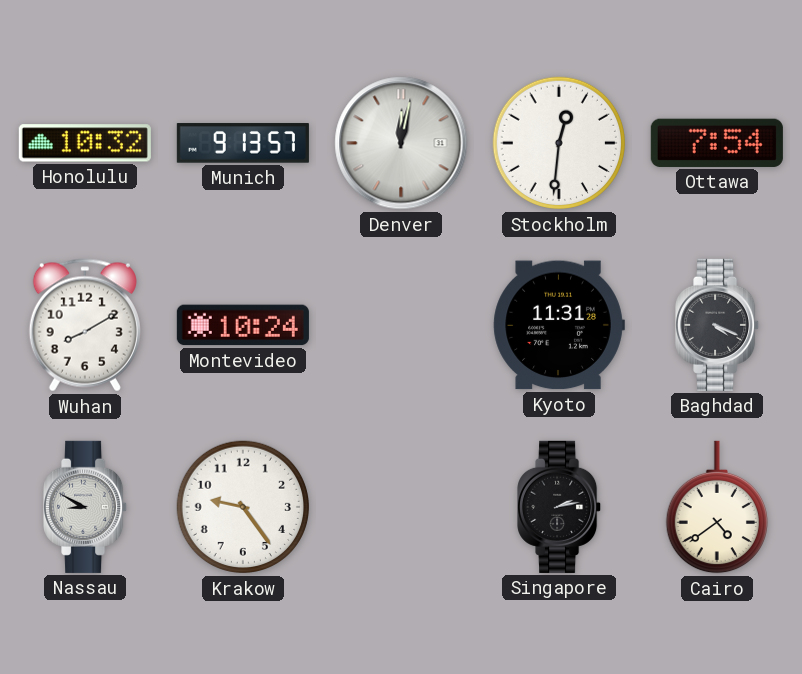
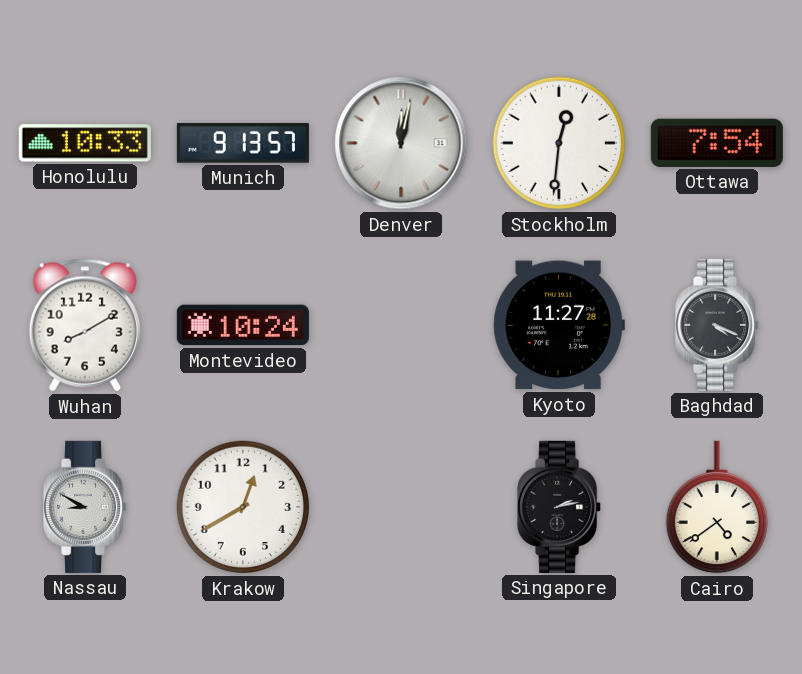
Honolulu: 10:32 -> 10:33 (85, 143)
Kyoto: 11:31 -> 11:27 (559, 325)
Krakow: 9:24 -> 12:40 (243, 507)
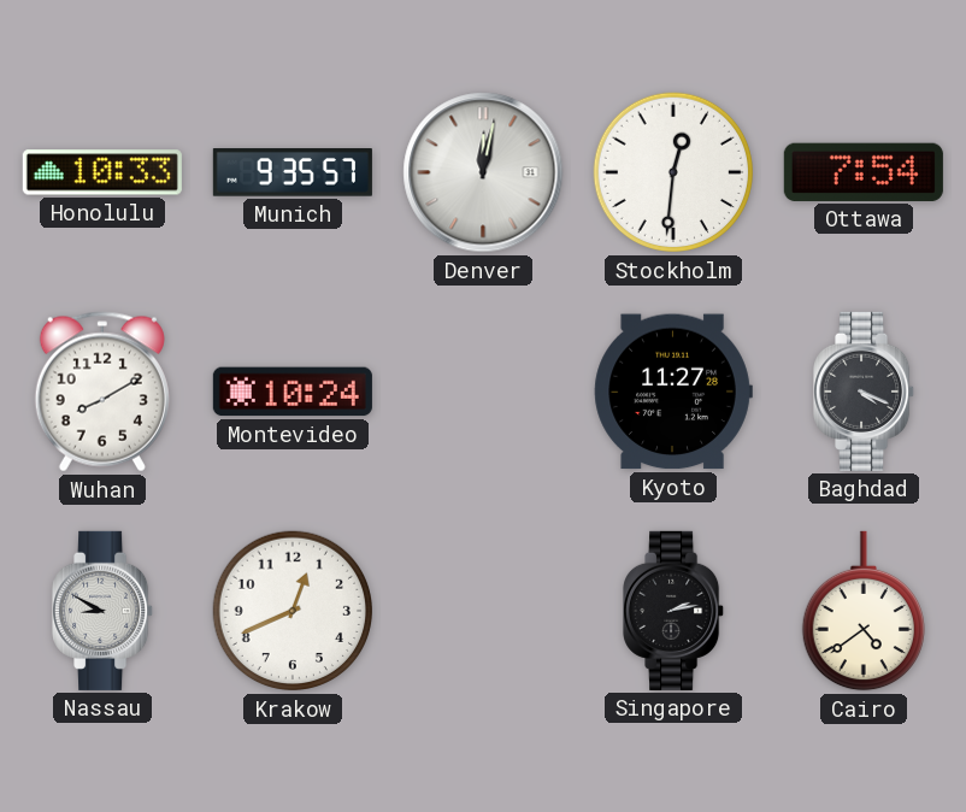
Munich: 9:13 -> 9:35 (293, 172)
Krakow: 12:40 -> 12:41 (293, 611)
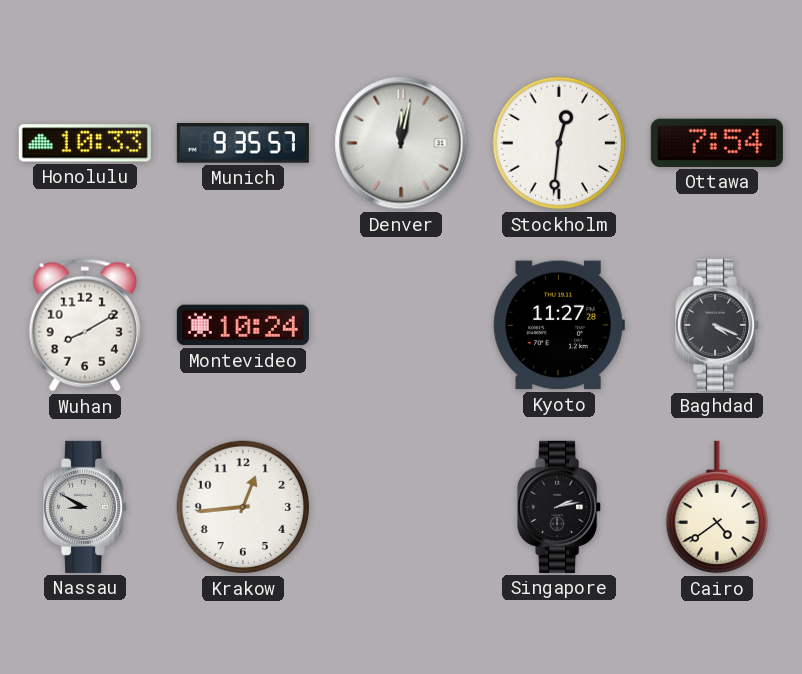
Krakow: 12:41 -> 12:44 (243, 507)
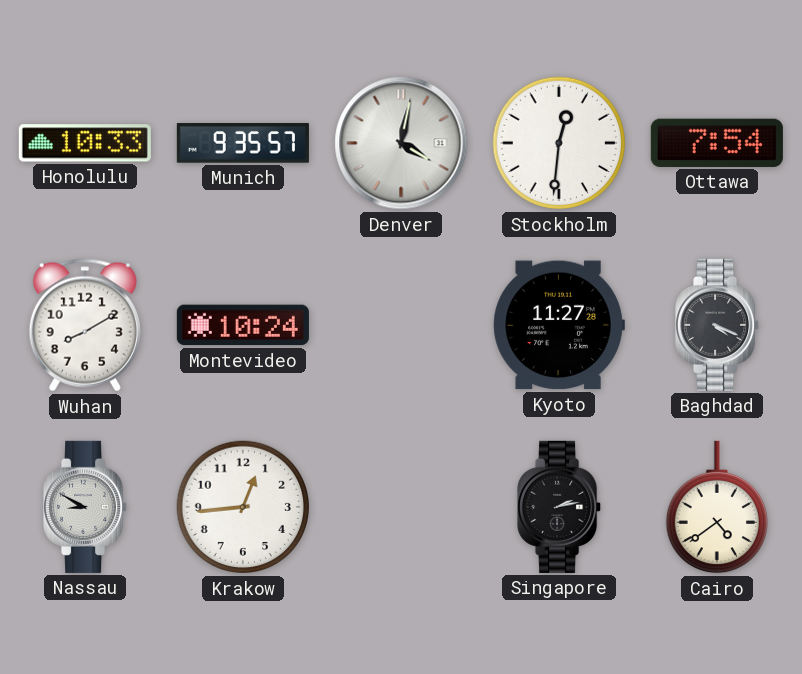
Denver: 12:02 -> 4:02 (401, 143)
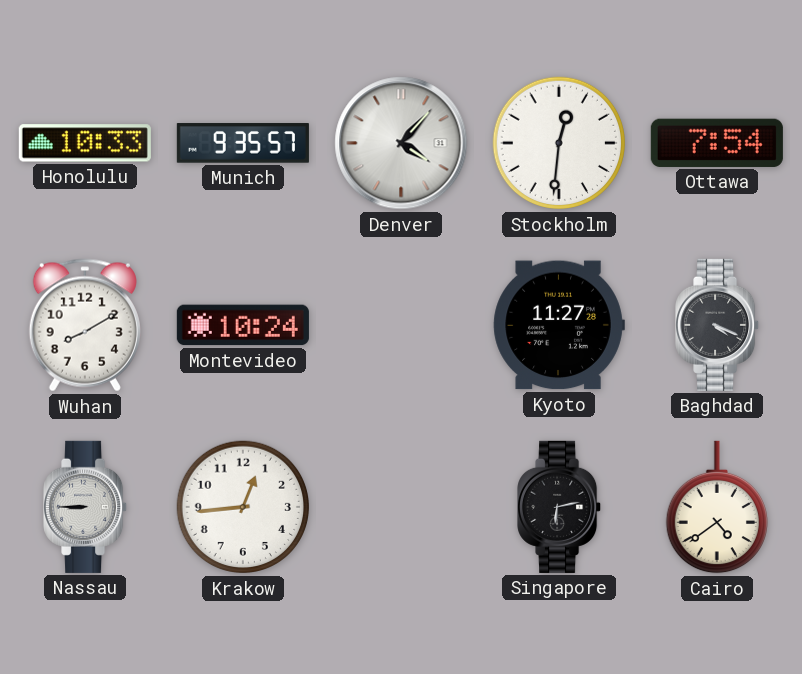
Denver: 4:02 -> 4:07 (401, 143)
Nassau: 8:50 -> 8:45 (86, 507)
Singapore: 2:13 -> 6:13 (560, 507)
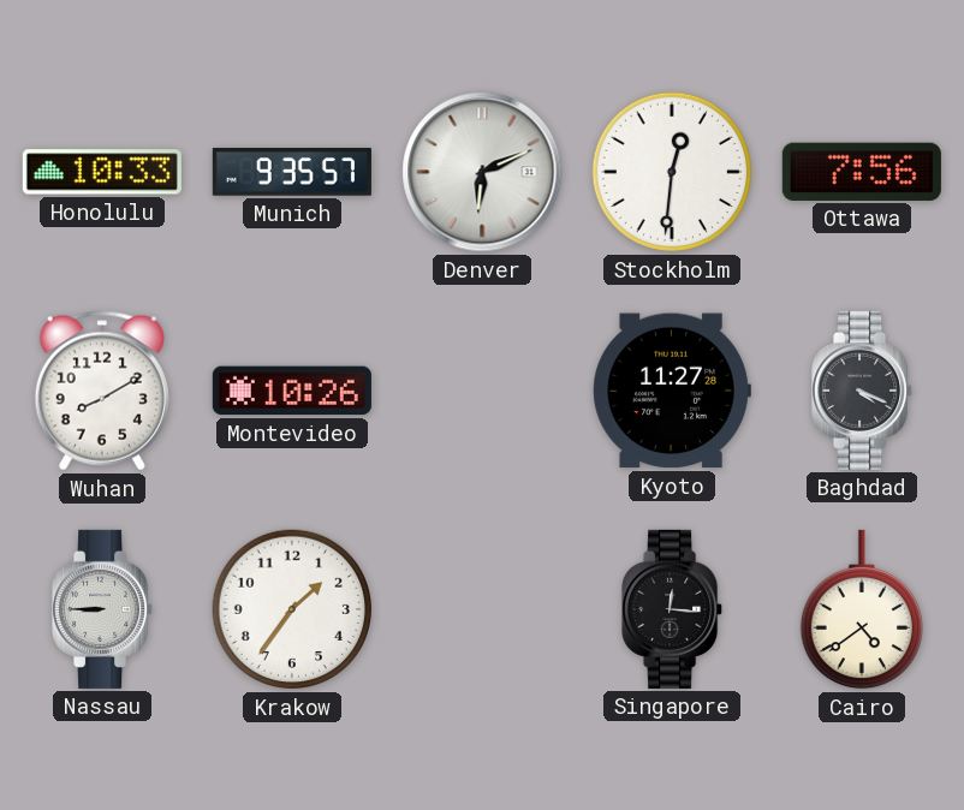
Denver: 4:07 -> 6:11 (482, 172)
Ottawa: 7:54 -> 7:56 (862, 172)
Montevideo: 10:24 -> 10:26 (292, 391)
Krakow: 12:44 -> 1:36 (292, 609)
Singapore: 6:13 -> 12:16 (673, 609)
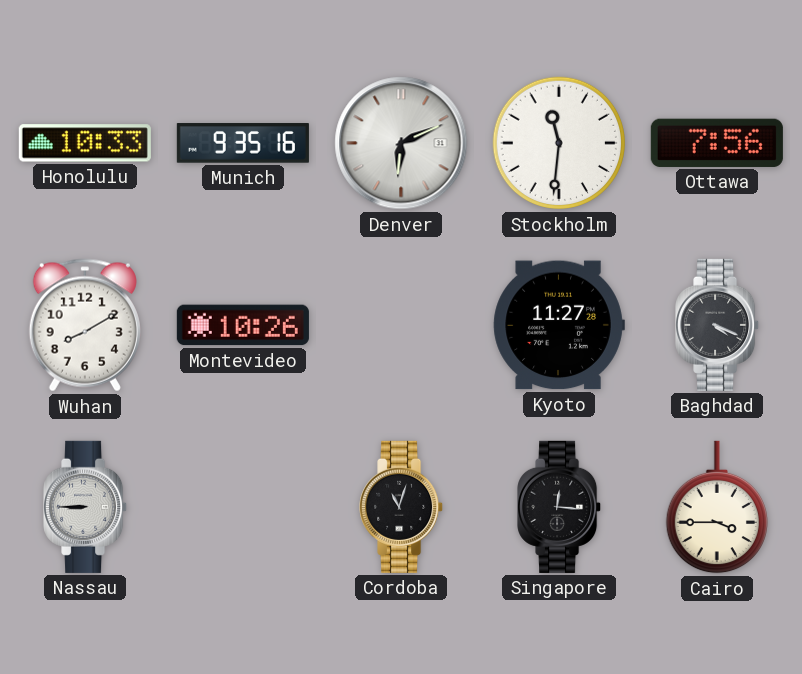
Munich: 9:35:57 -> 9:35:16 (243, 143)
Stockholm: 12:31 -> 11:31 (559, 143)
Krakow: 1:36 -> none (292, 609)
Cordoba: none -> 11:03 (402, 507)
Cairo: 4:39 -> 3:45 (717, 507)
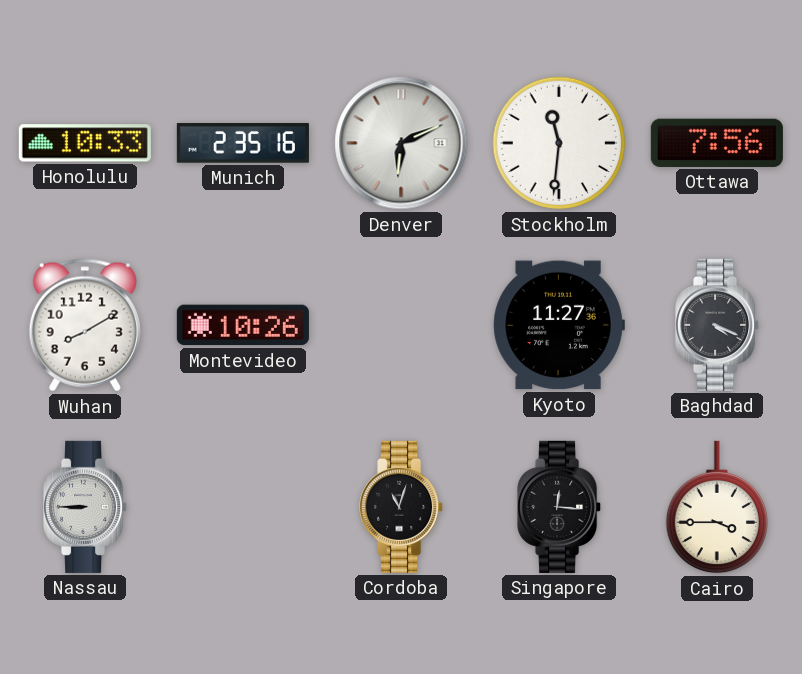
Munich: 9:35 -> 2:35 (243, 143)
Kyoto: 11:27:28 -> 11:27:36 (559, 325)
